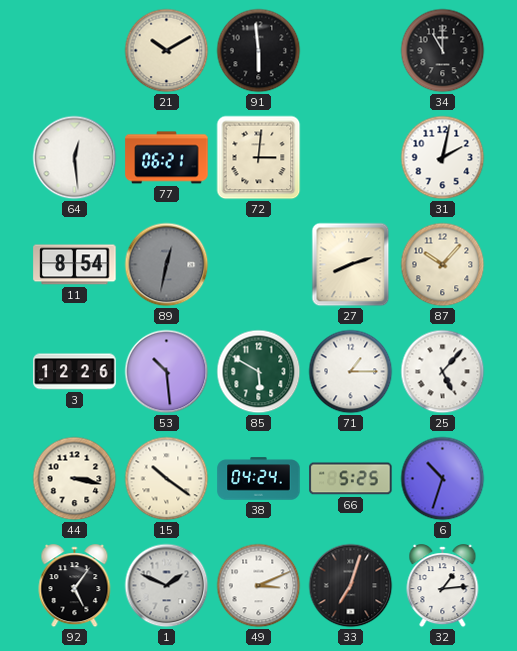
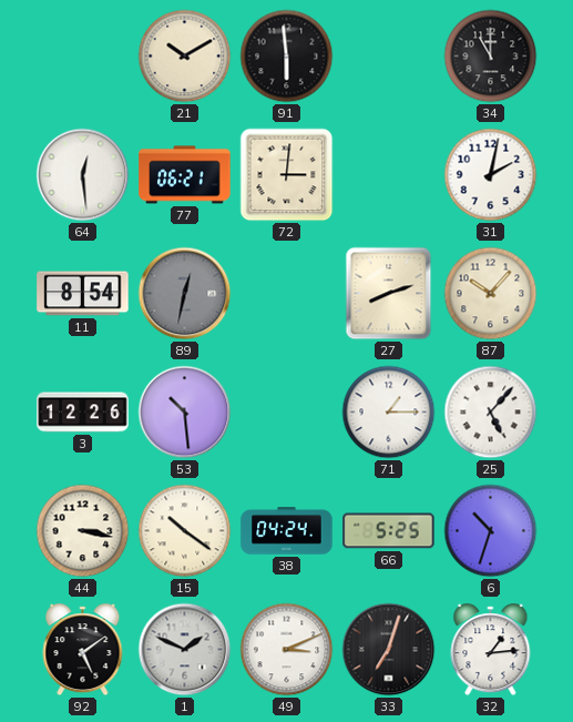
85: 5:50 -> none (259, 372)
92: 5:06 -> 5:09 (83, 650)
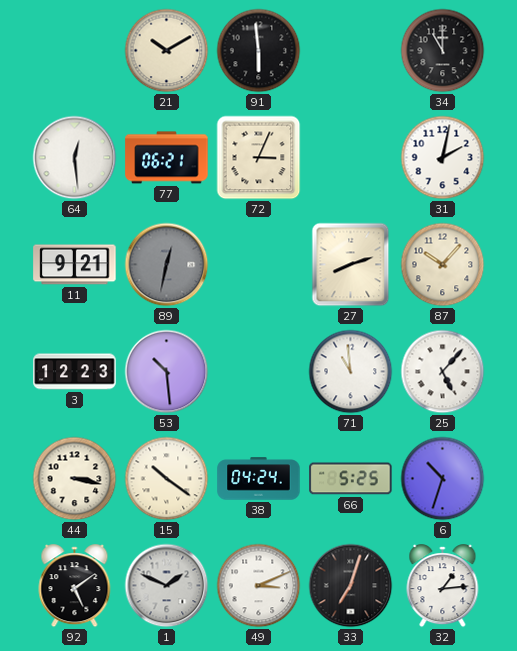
72: 3:01 -> 3:04 (259, 158)
11: 8:54 -> 9:21 (75, 265)
3: 12:26 -> 12:23 (75, 372)
71: 1:15 -> 10:59 (351, 372)
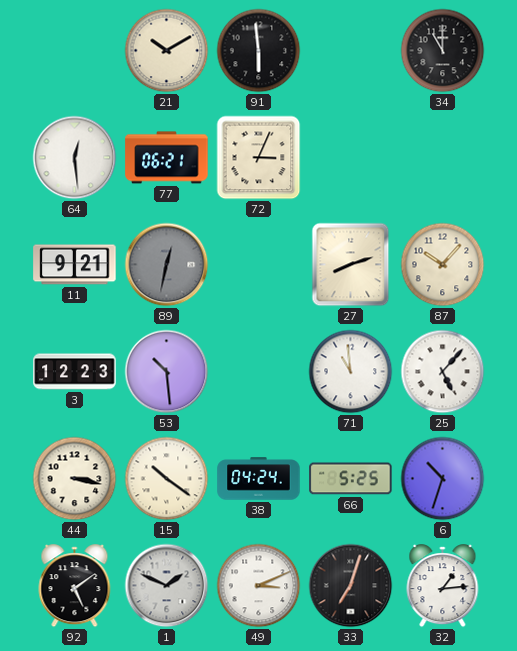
31: 2:02 -> none (443, 158)
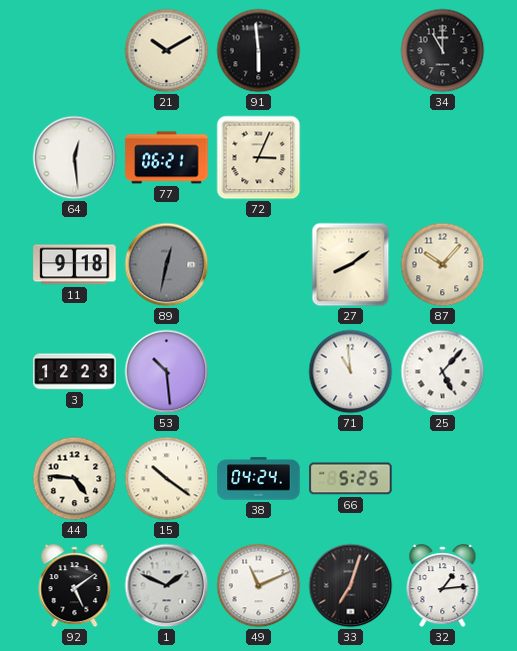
11: 9:21 -> 9:18 (75, 265)
27: 8:12 -> 8:09 (351, 265)
44: 3:17 -> 4:46 (75, 479)
6: 10:33 -> none (443, 479)
49: 3:11 -> 11:11 (259, 586)
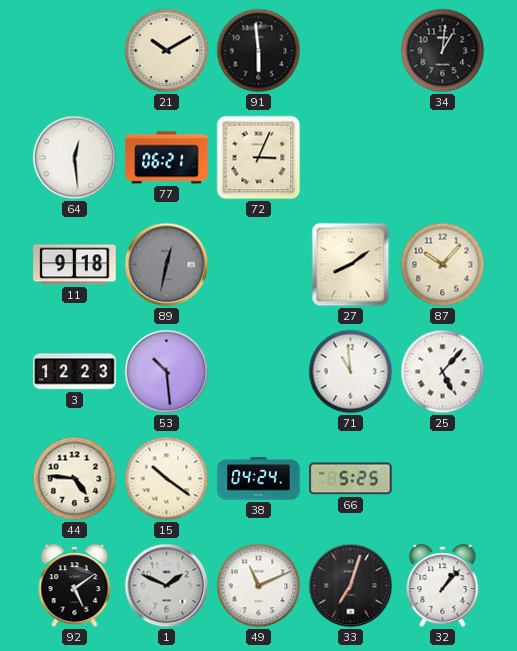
34: 11:00 -> 1:01 (443, 51)
32: 1:14 -> 1:07 (443, 586)
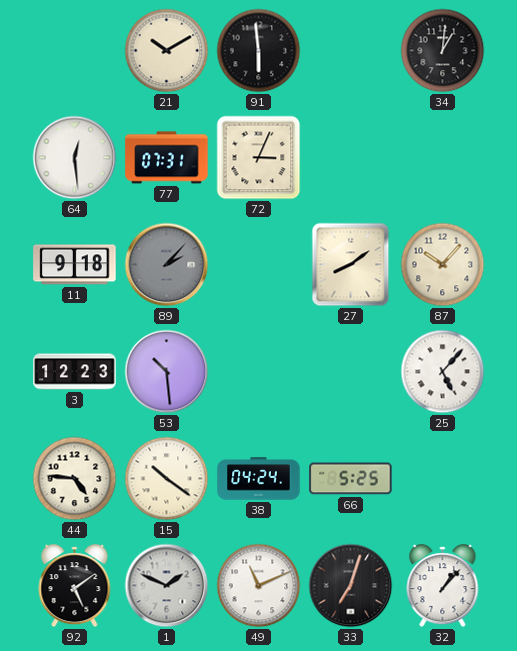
77: 06:21 -> 07:31 (167, 158)
89: 12:32 -> 2:07 (167, 265)
71: 10:59 -> none (351, 372)
